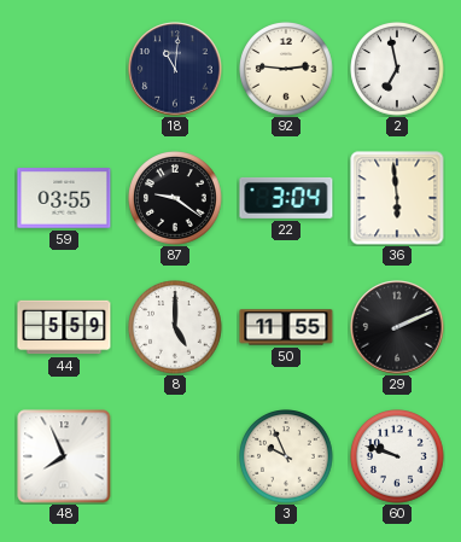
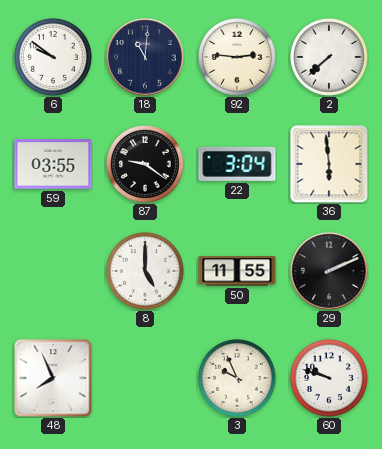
6: none -> 9:51 (54, 58)
2: 6:58 -> 7:38 (330, 58)
44: 5:59 -> none (64, 327)
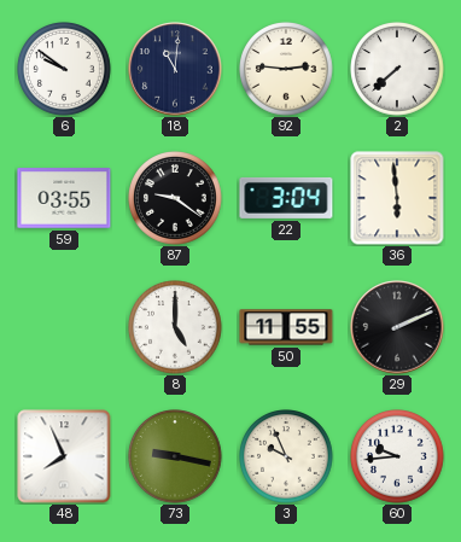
73: none -> 9:17 (176, 458)
60: 9:48 -> 9:44 (398, 458)
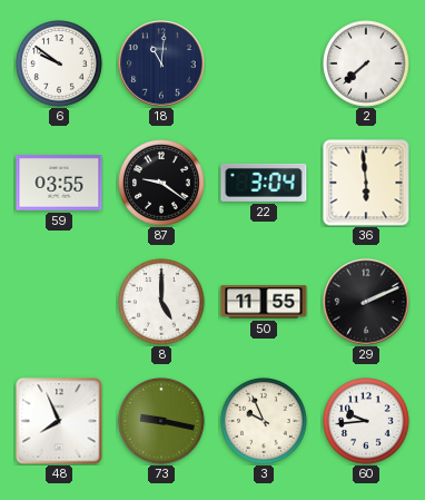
92: 2:46 -> none (287, 70)
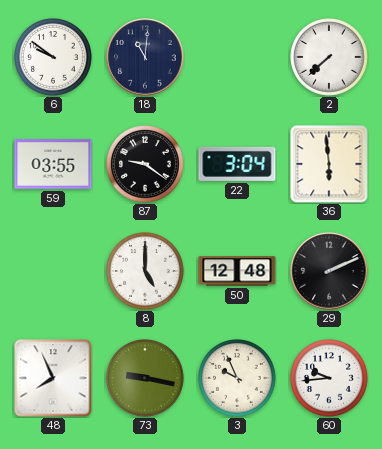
50: 11:55 -> 12:48 (237, 271)
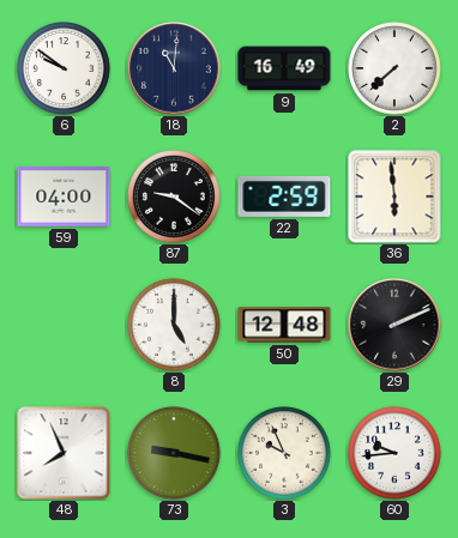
9: none -> 16:49 (284, 68)
59: 03:55 -> 04:00 (64, 197)
22: 3:04 -> 2:59 (284, 197)
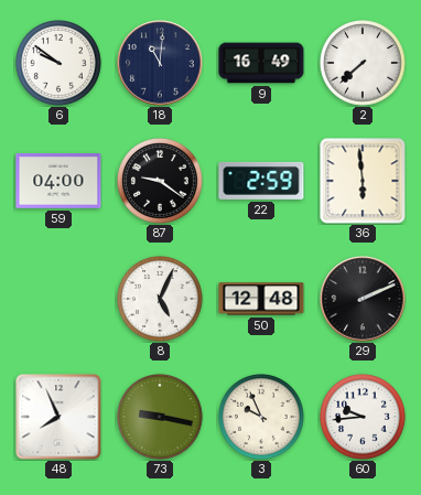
8: 5:00 -> 5:04 (161, 300)
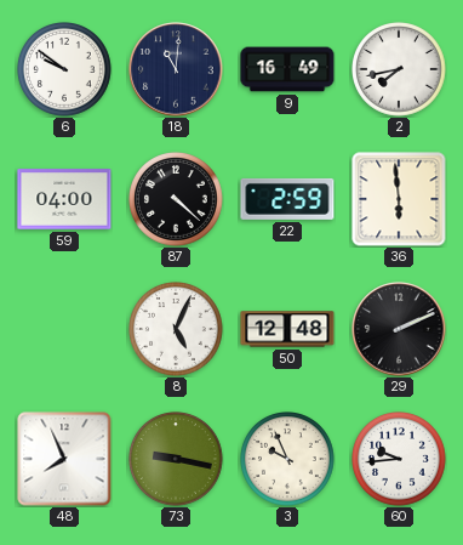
2: 7:38 -> 7:43 (400, 70)
87: 9:21 -> 4:22 (177, 200)
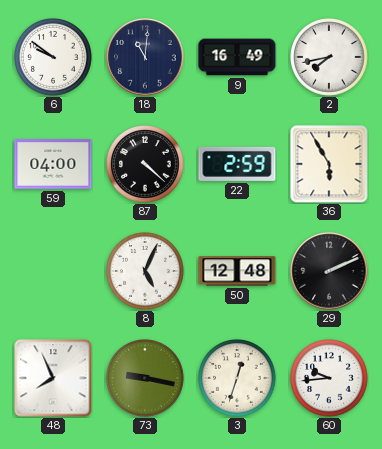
36: 5:59 -> 5:55 (329, 164)
3: 9:56 -> 12:33 (238, 379)
